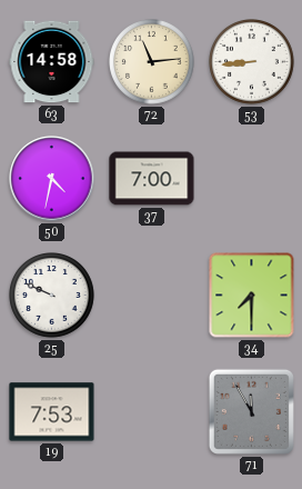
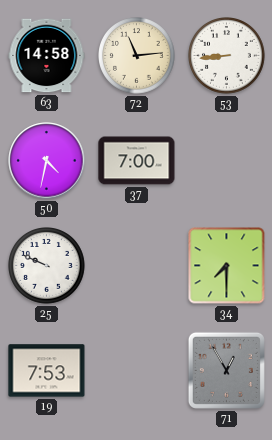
71: 11:55 -> 12:55 (226, 370)
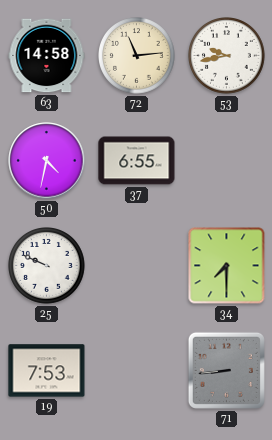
53: 8:44 -> 9:43 (227, 56)
37: 7:00 -> 6:55 (137, 161)
71: 12:55 -> 8:44 (226, 370)
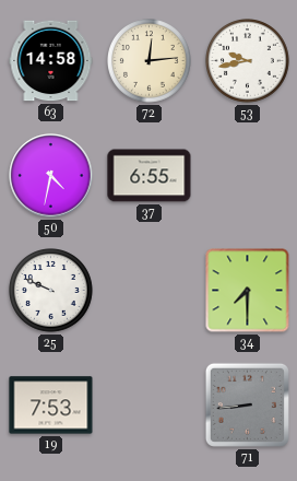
72: 11:14 -> 12:14 (150, 61)
